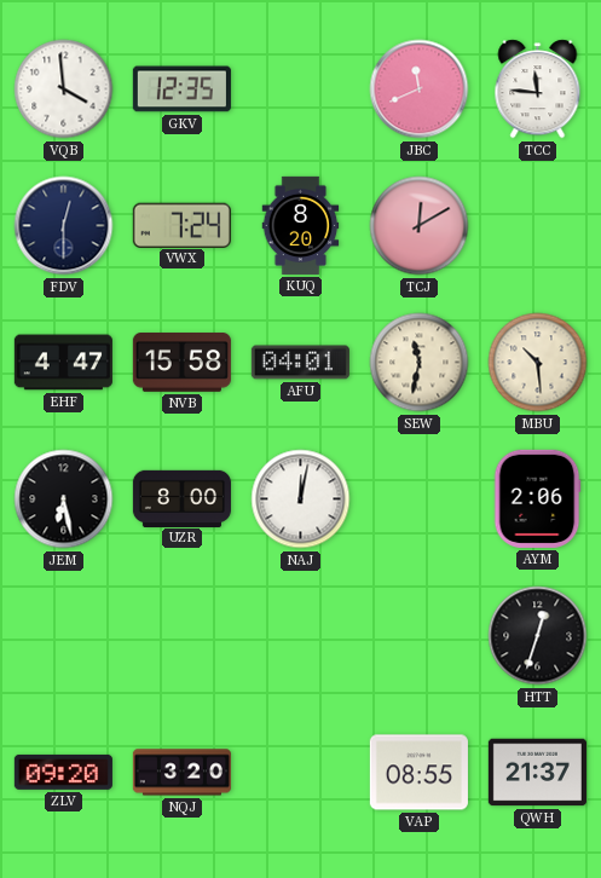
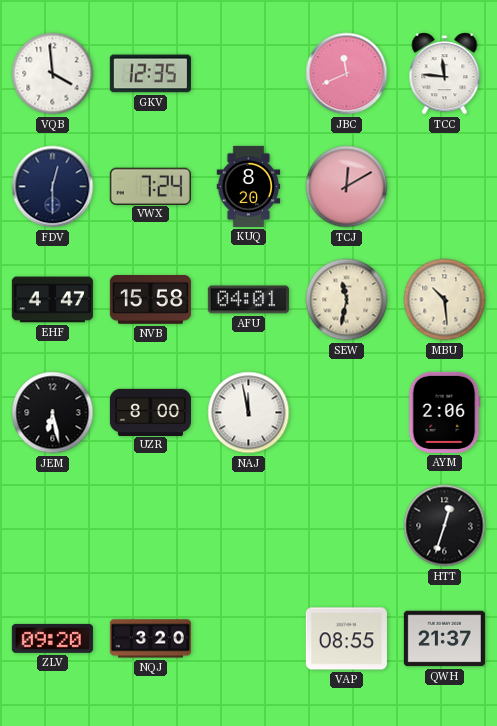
NAJ: 12:02 -> 11:58 (249, 413)
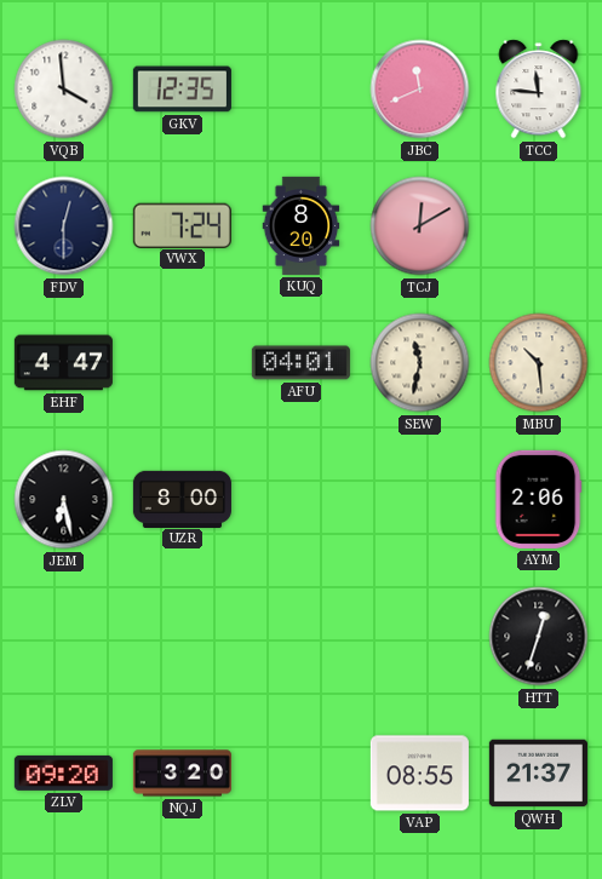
NVB: 15:58 -> none (150, 300)
NAJ: 11:58 -> none (249, 413)
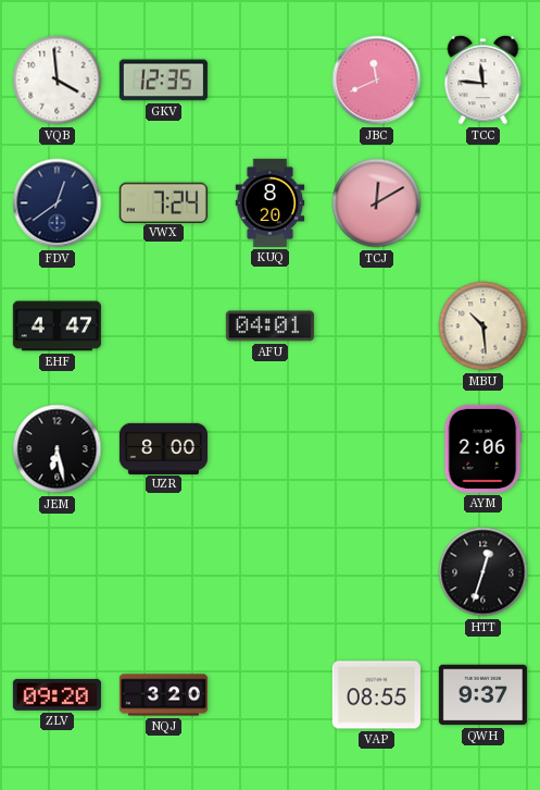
FDV: 12:30 -> 12:39 (58, 203)
SEW: 11:32 -> none (420, 363)
QWH: 21:37 -> 9:37 (482, 695)
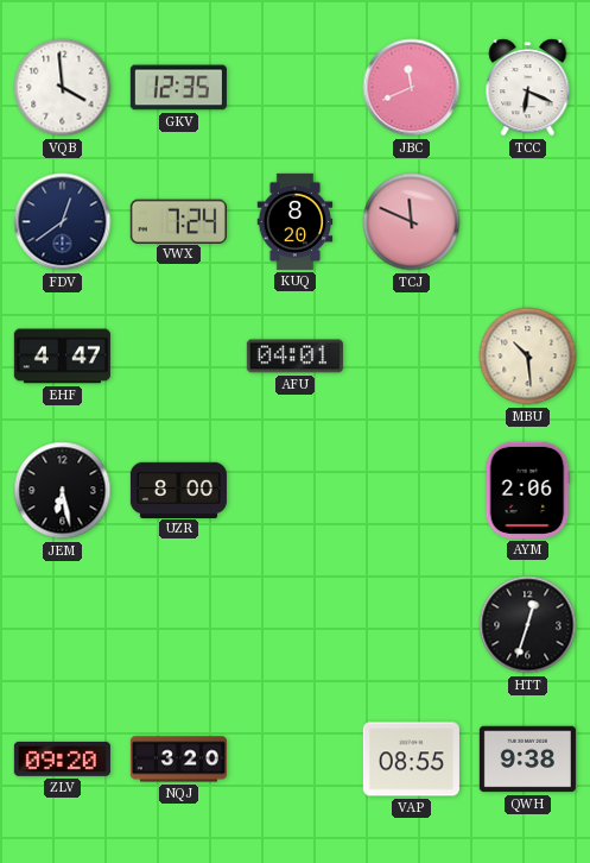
TCC: 11:46 -> 6:19 (528, 88)
TCJ: 12:10 -> 11:49 (412, 222)
QWH: 9:37 -> 9:38 (527, 760)
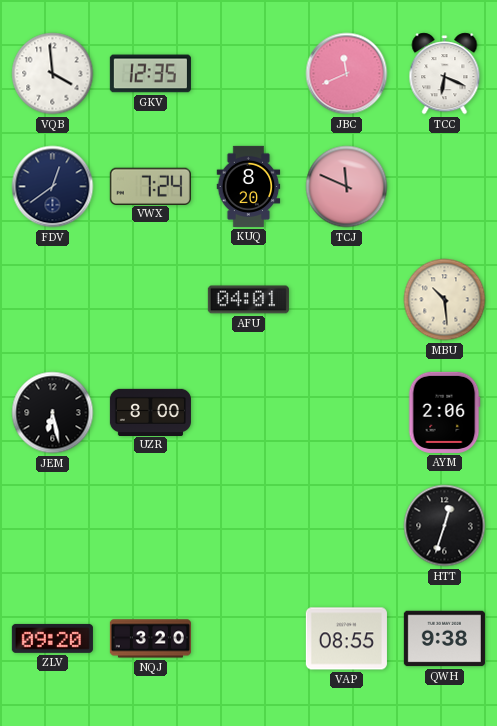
EHF: 4:47 -> none (62, 357)
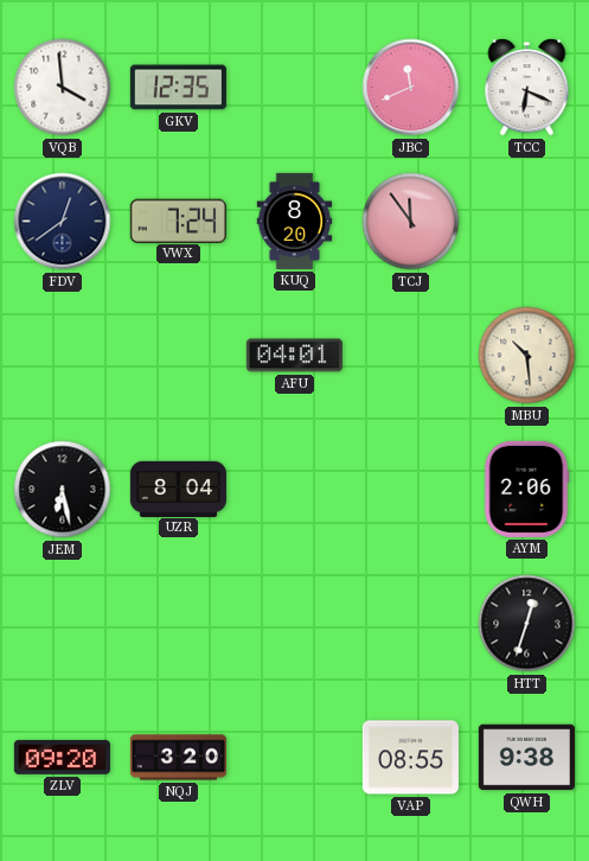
TCJ: 11:49 -> 11:54 (411, 222)
UZR: 8:00 -> 8:04 (178, 489)
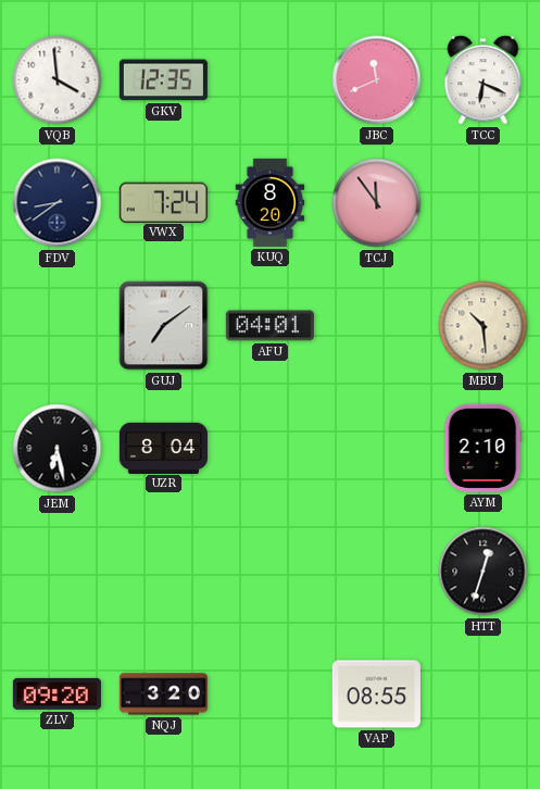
FDV: 12:39 -> 8:39 (58, 203)
GUJ: none -> 7:09 (164, 326)
AYM: 2:06 -> 2:10 (482, 448)
QWH: 9:38 -> none (526, 758)
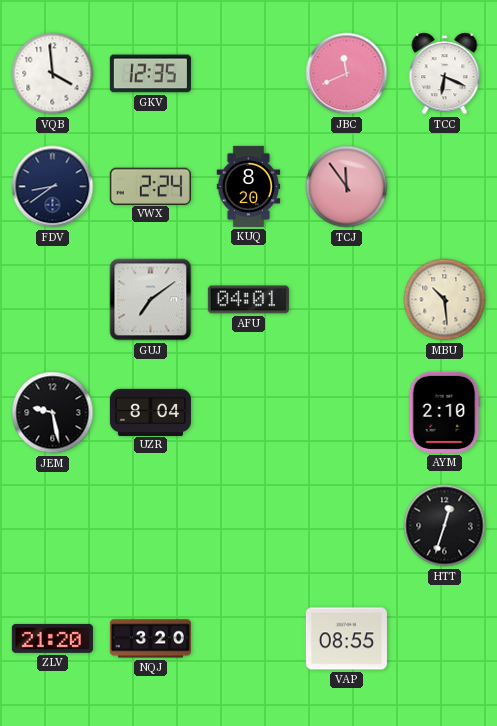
VWX: 7:24 -> 2:24 (150, 186)
JEM: 6:28 -> 9:28 (53, 413)
ZLV: 09:20 -> 21:20 (52, 638)
